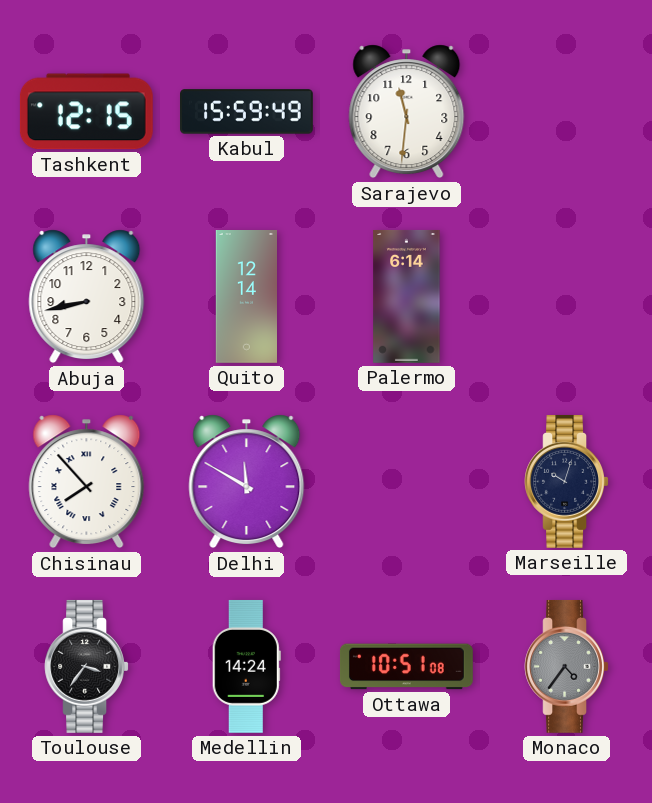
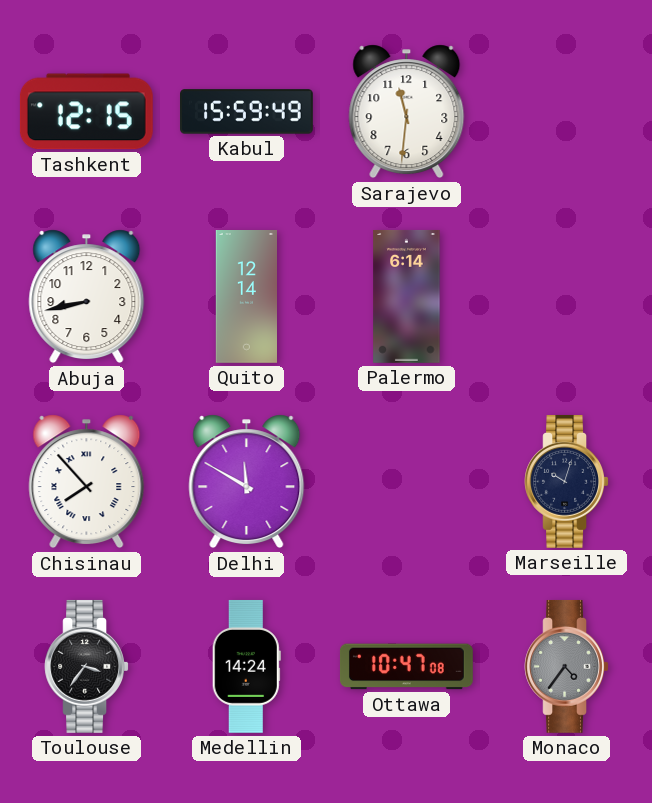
Ottawa: 10:51 -> 10:47 (406, 667)
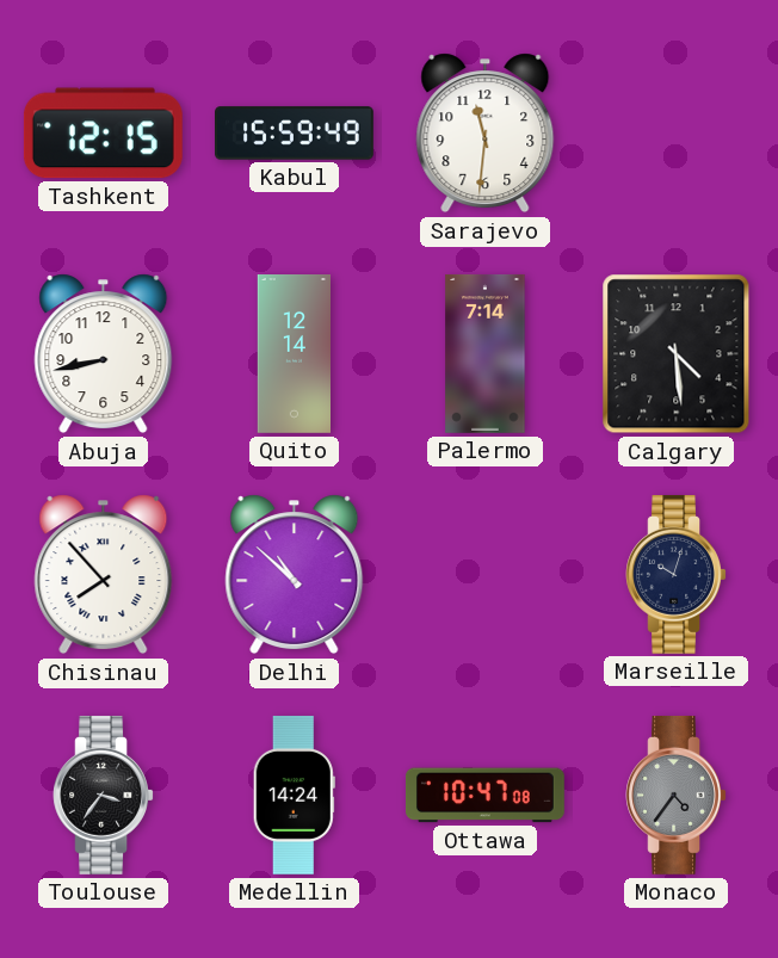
Palermo: 6:14 -> 7:14 (486, 353)
Calgary: none -> 4:29 (677, 354)
Delhi: 11:50 -> 10:52 (295, 575)
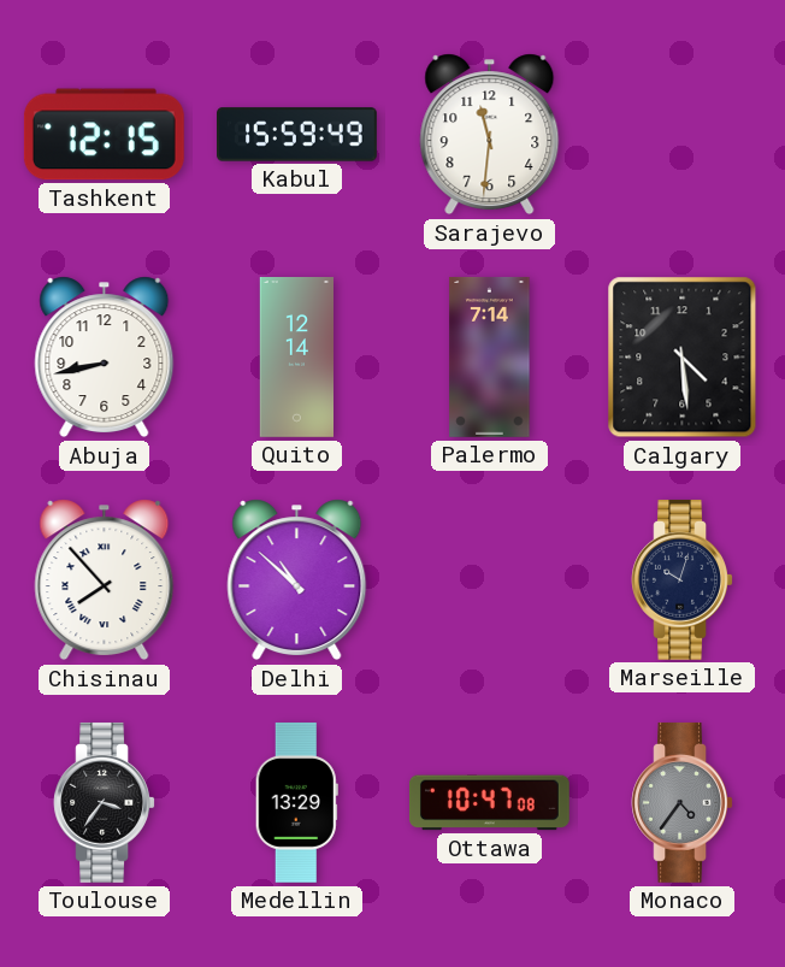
Medellin: 14:24 -> 13:29 (296, 802)
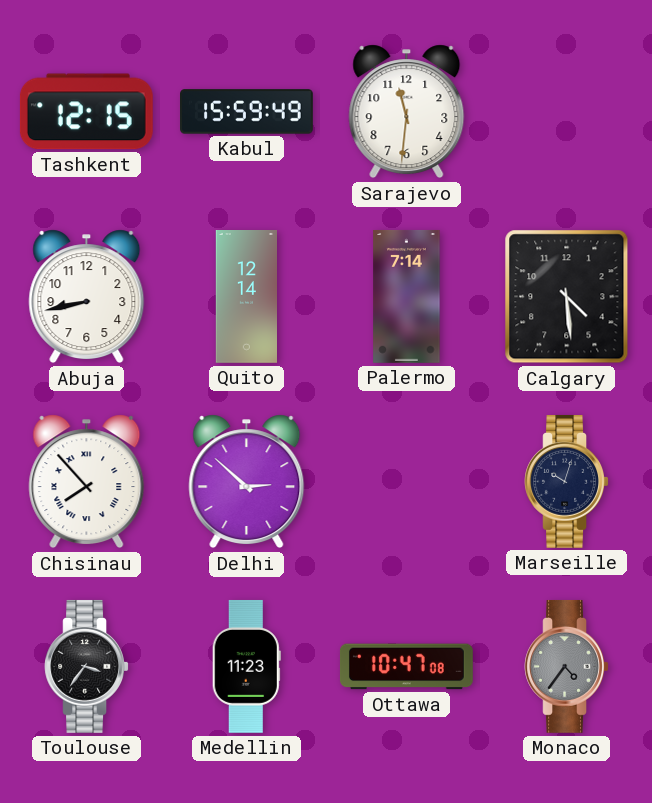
Delhi: 10:52 -> 2:52 (247, 482)
Medellin: 13:29 -> 11:23 (246, 666)
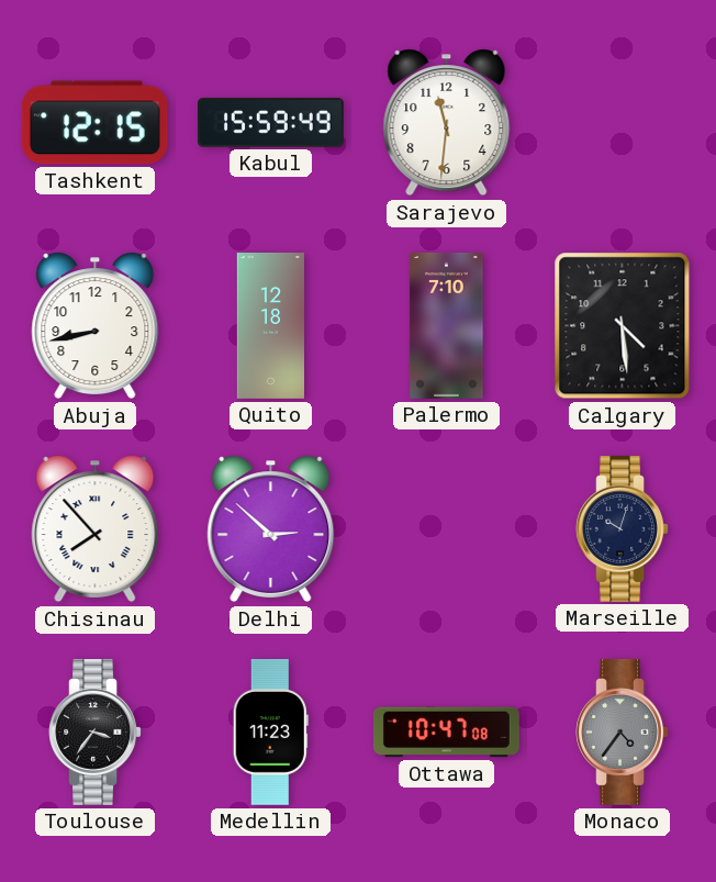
Quito: 12:14 -> 12:18 (270, 326)
Palermo: 7:14 -> 7:10 (447, 325)
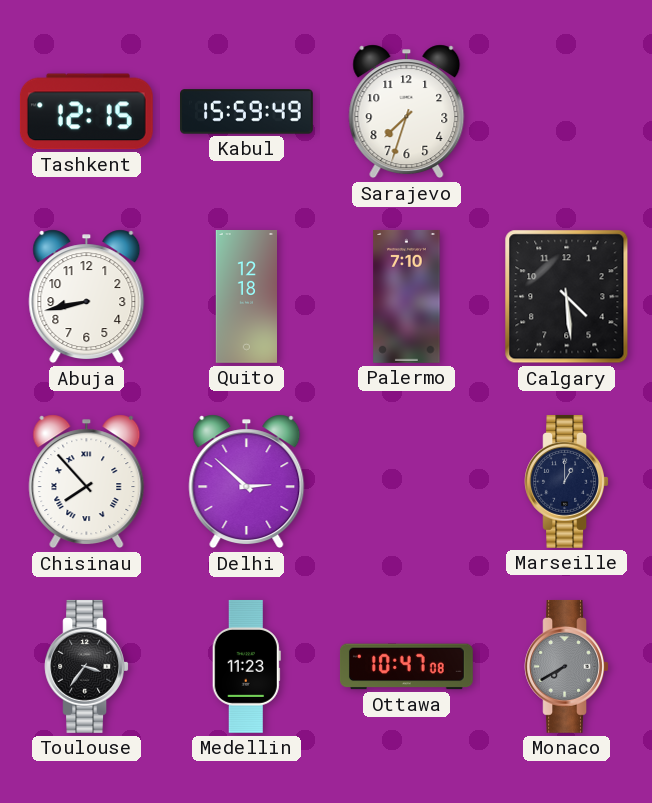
Sarajevo: 11:31 -> 7:33 (407, 112)
Marseille: 10:03 -> 1:00 (566, 481)
Monaco: 4:36 -> 7:40 (566, 666)
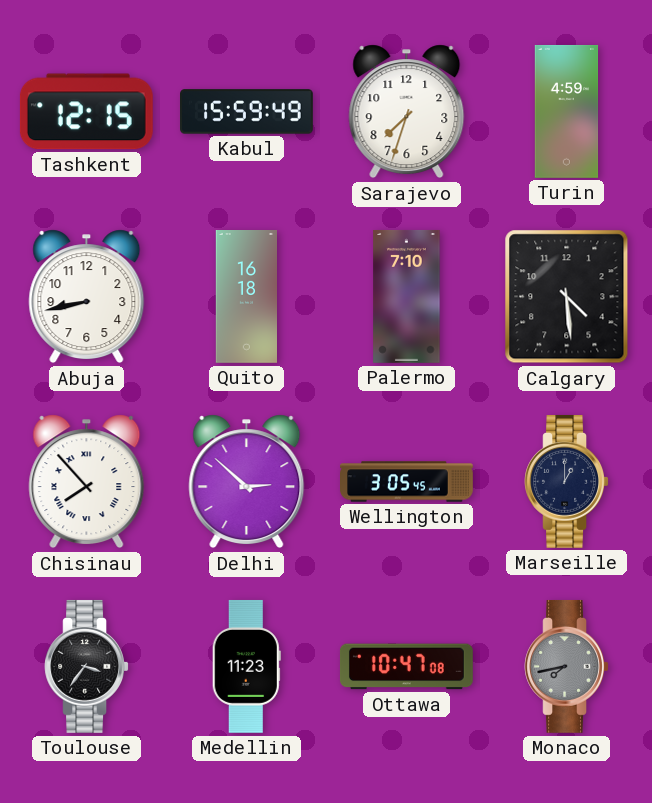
Turin: none -> 4:59 (567, 112)
Quito: 12:18 -> 16:18 (246, 297)
Wellington: none -> 3:05 (407, 482)
Monaco: 7:40 -> 7:43 (566, 666)
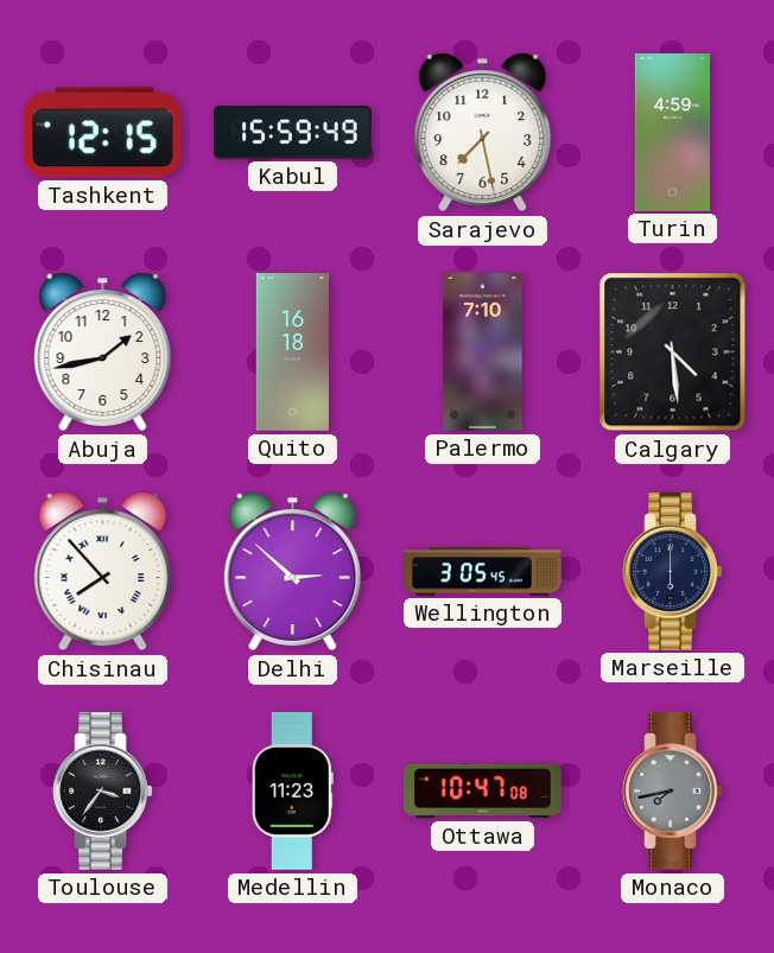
Sarajevo: 7:33 -> 7:28 (483, 133)
Abuja: 8:43 -> 1:43 (103, 352)
Marseille: 1:00 -> 6:00 (672, 571)
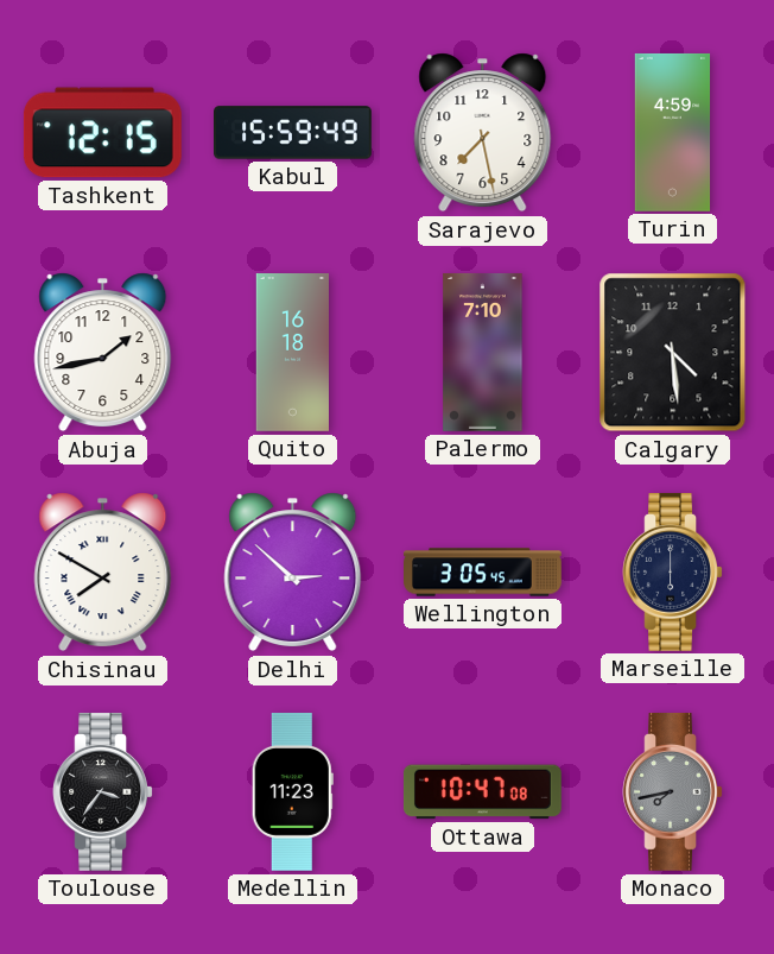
Chisinau: 7:53 -> 7:50 (103, 573)
